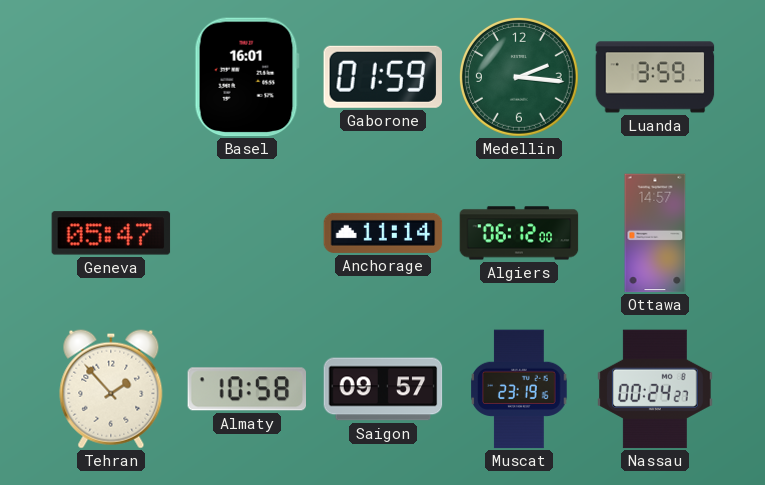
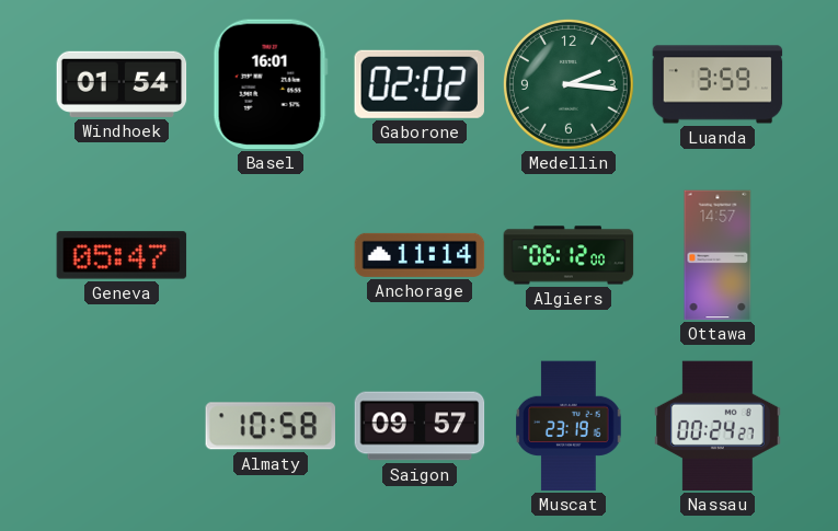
Windhoek: none -> 01:54 (122, 84)
Gaborone: 01:59 -> 02:02 (420, 84)
Tehran: 1:53 -> none (111, 389)
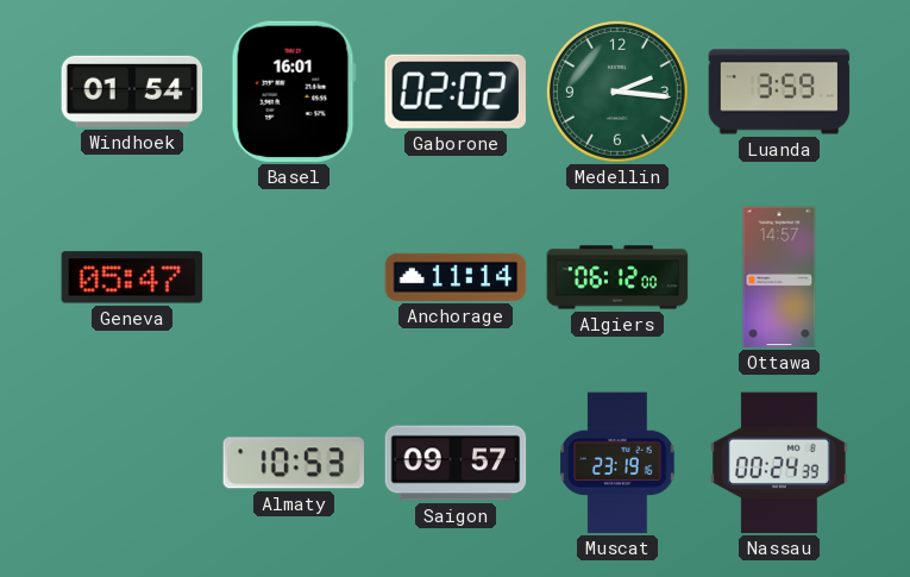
Almaty: 10:58 -> 10:53 (294, 463)
Nassau: 00:24:27 -> 00:24:39 (779, 463)
